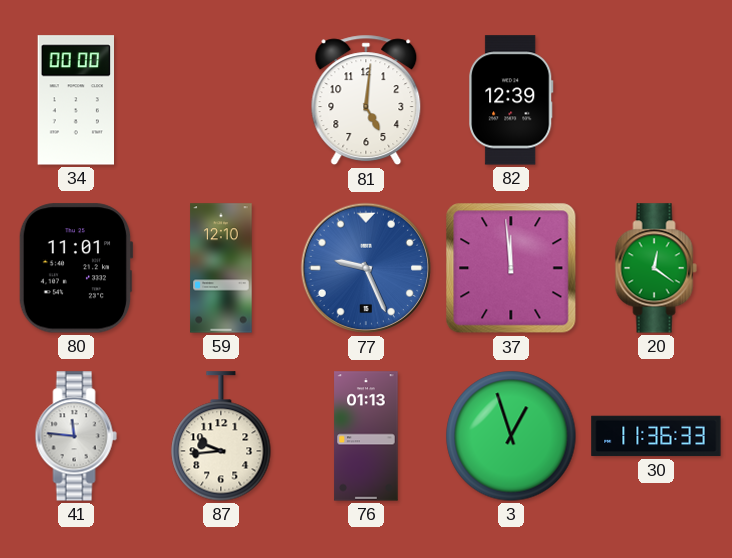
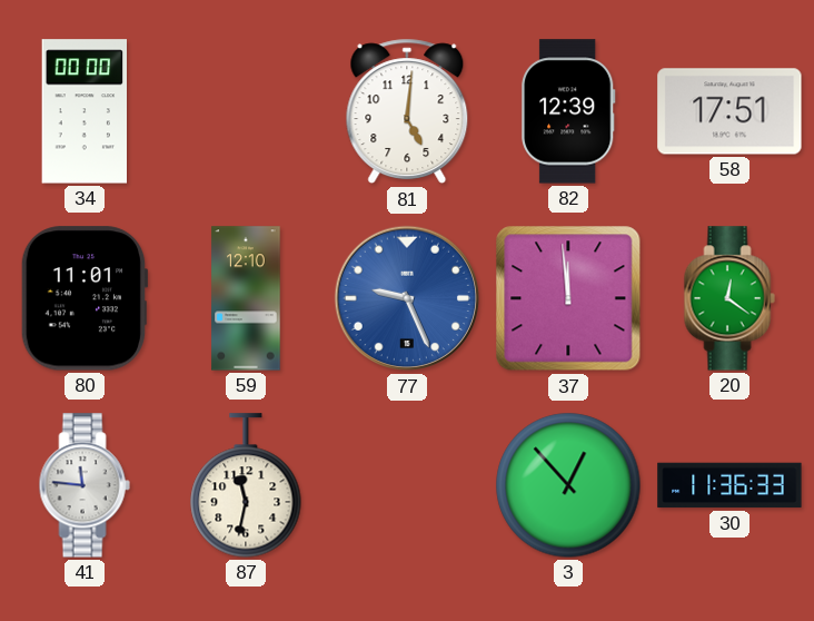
58: none -> 17:51 (729, 111)
87: 9:44 -> 11:32 (246, 485)
76: 01:13 -> none (366, 436)
3: 12:57 -> 12:53 (568, 485)
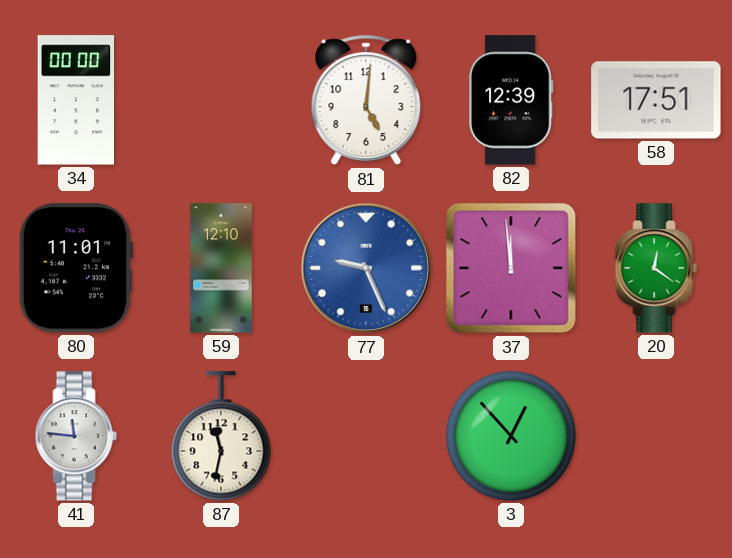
30: 11:36 -> none (729, 485)
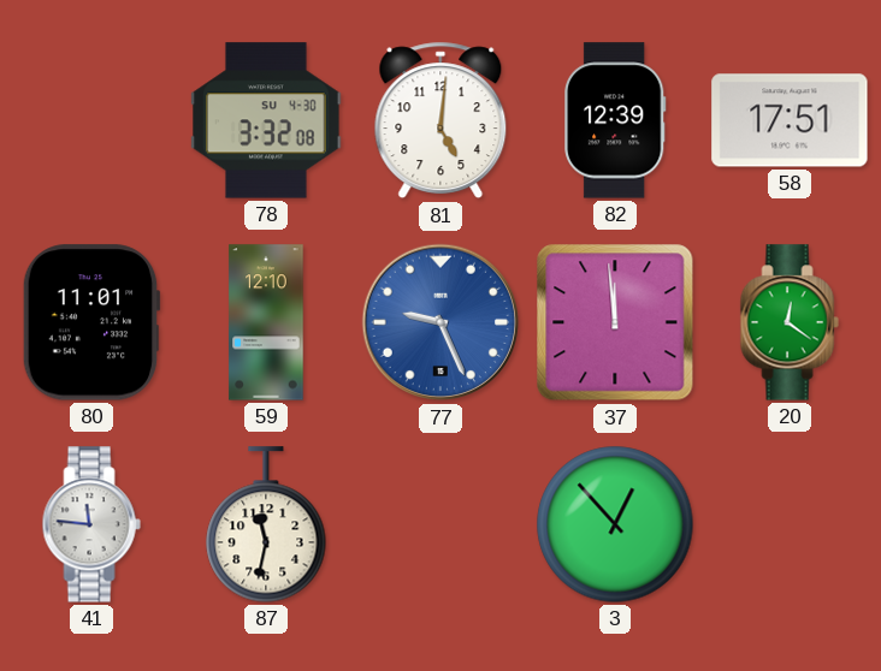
34: 00:00 -> none (76, 100)
78: none -> 3:32 (266, 120)
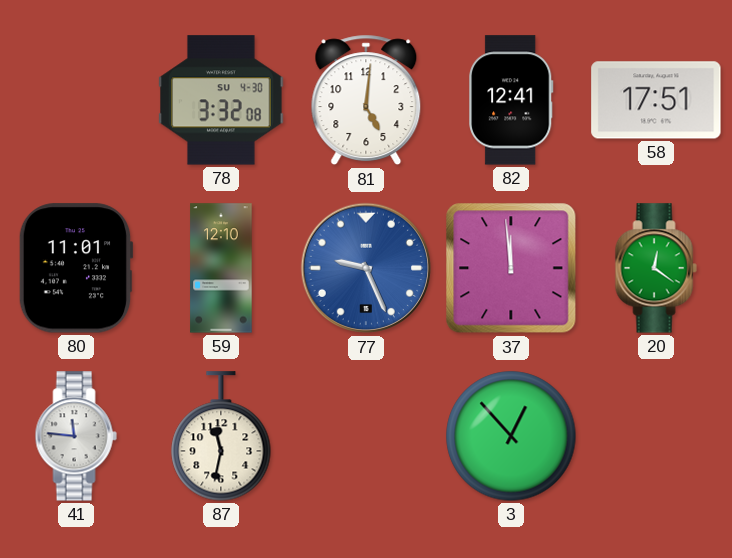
82: 12:39 -> 12:41 (511, 100)
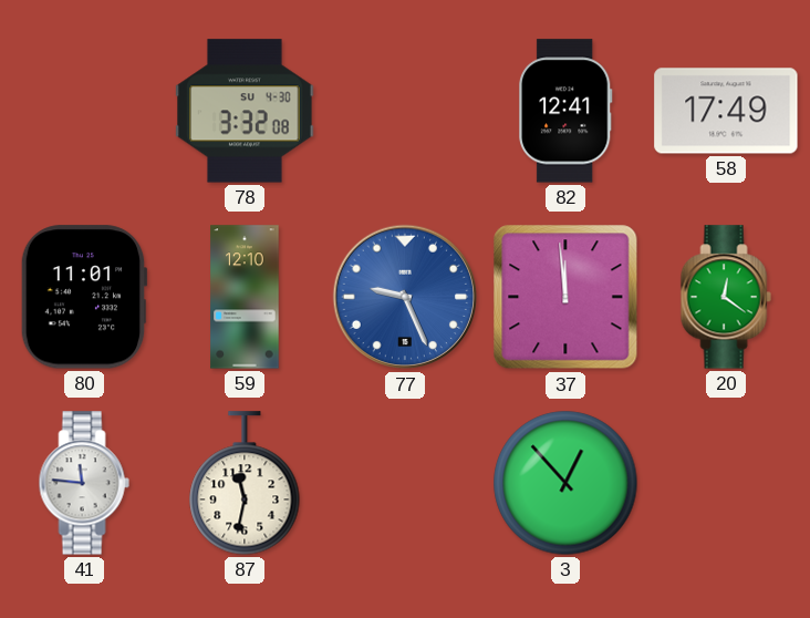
81: 5:01 -> none (366, 100)
58: 17:51 -> 17:49 (726, 111)
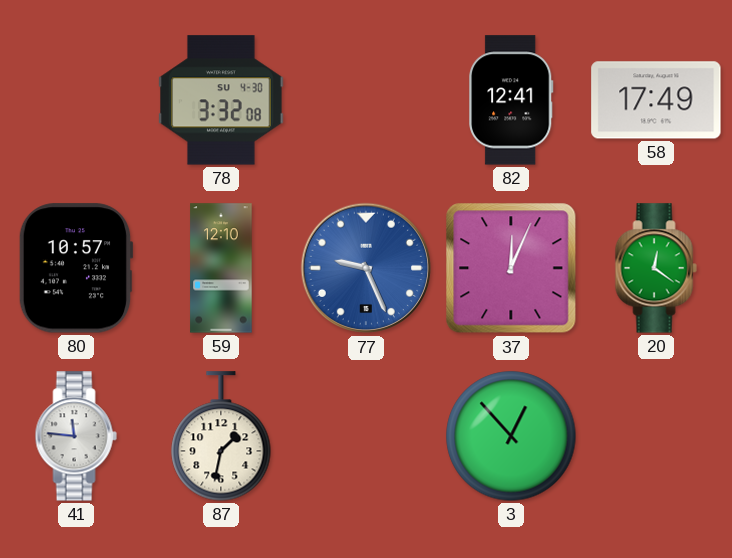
80: 11:01 -> 10:57 (76, 268)
37: 11:59 -> 12:04 (511, 268)
87: 11:32 -> 1:32 (221, 436)
